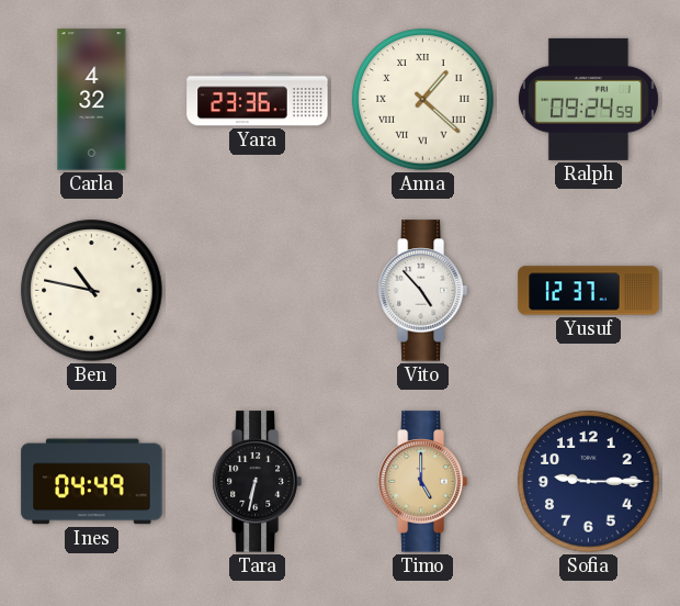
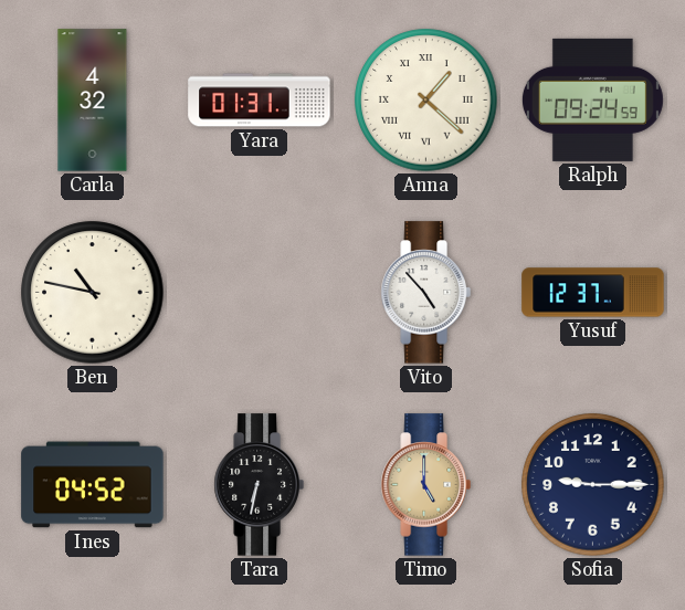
Yara: 23:36 -> 01:31 (260, 101)
Ines: 04:49 -> 04:52 (93, 485)
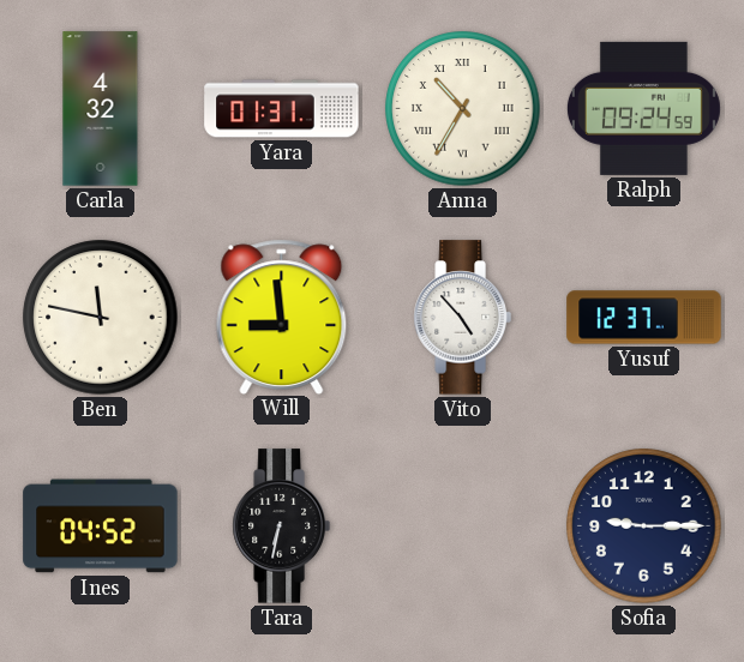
Anna: 1:22 -> 10:35 (463, 109)
Ben: 10:47 -> 11:47 (101, 318)
Will: none -> 8:59 (282, 317)
Timo: 5:00 -> none (425, 485)
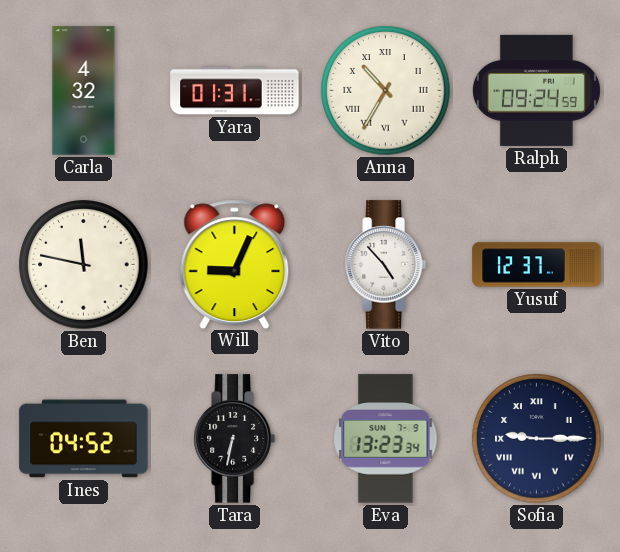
Will: 8:59 -> 9:04 (235, 264)
Eva: none -> 13:23 (386, 439)
Sofia numerals: Arabic -> Roman (537, 439)
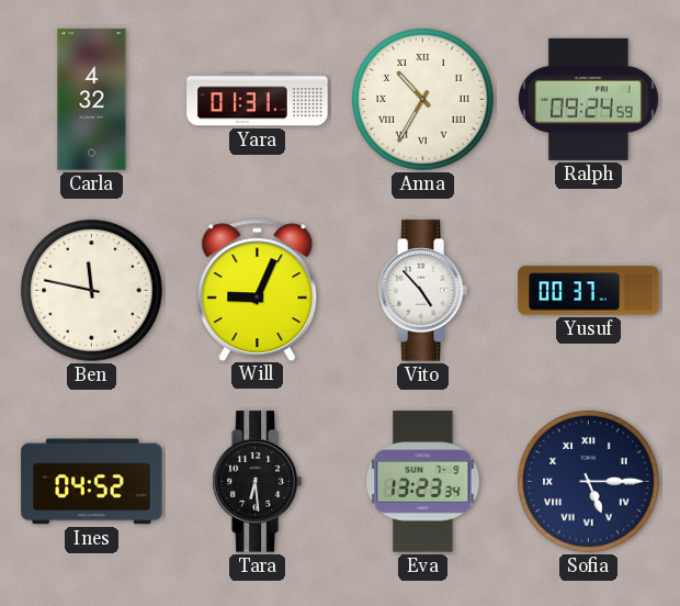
Yusuf: 12:37 -> 00:37 (589, 291)
Tara: 6:32 -> 6:29 (257, 482)
Sofia: 9:15 -> 5:15 (589, 482)
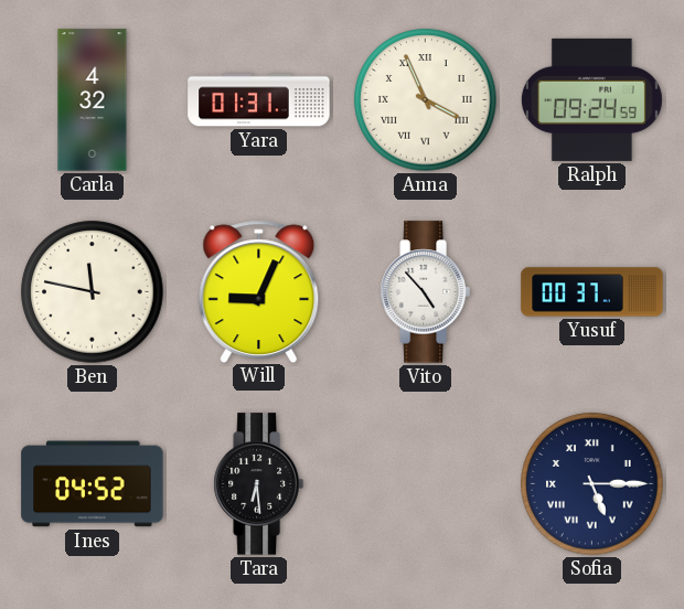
Anna: 10:35 -> 3:56 (426, 100)
Eva: 13:23 -> none (423, 482)
